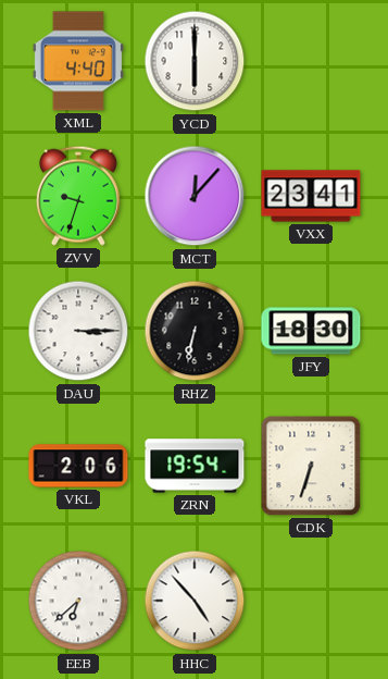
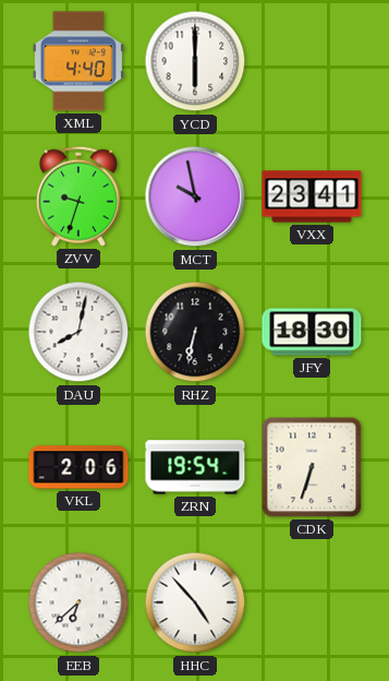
MCT: 12:07 -> 9:58 (195, 196)
DAU: 3:15 -> 8:02 (78, 332)
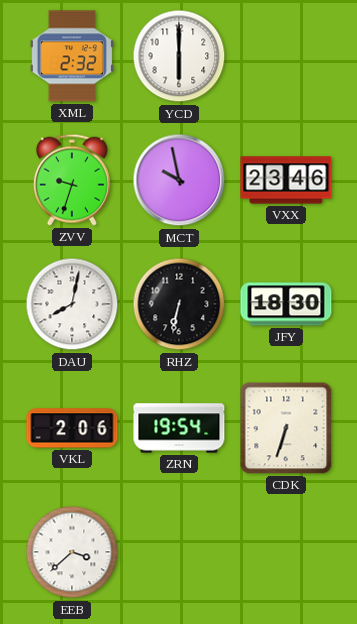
XML: 4:40 -> 2:32 (72, 56)
VXX: 23:41 -> 23:46 (286, 180)
EEB: 6:38 -> 3:38 (72, 552)
HHC: 4:53 -> none (195, 602)
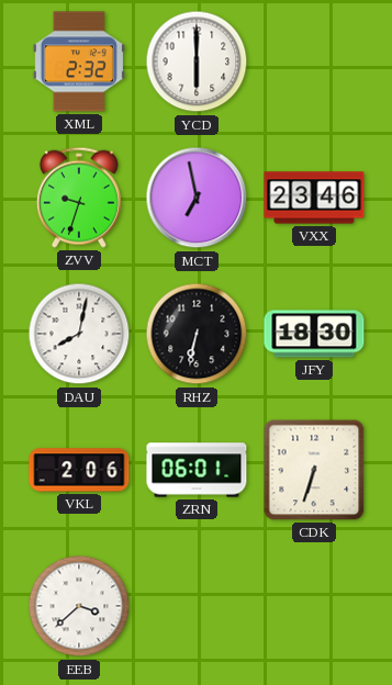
MCT: 9:58 -> 6:58 (197, 198)
ZRN: 19:54 -> 06:01 (197, 470)
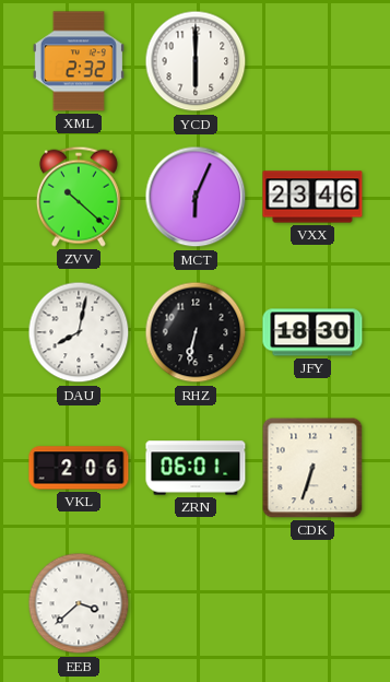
ZVV: 9:33 -> 10:22 (79, 197)
MCT: 6:58 -> 6:04 (196, 197)
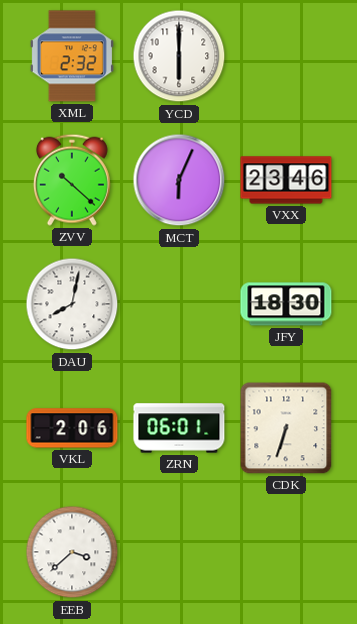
RHZ: 6:32 -> none (196, 332)
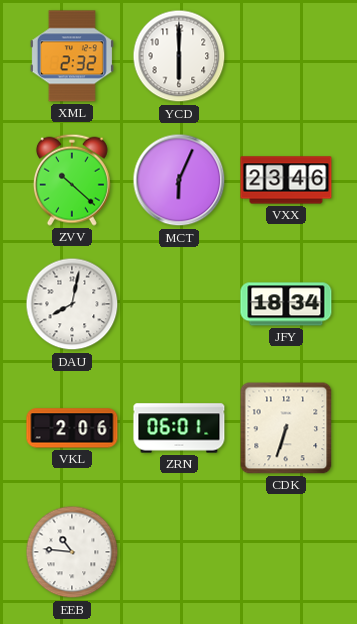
JFY: 18:30 -> 18:34 (286, 304)
EEB: 3:38 -> 10:46 (72, 552)
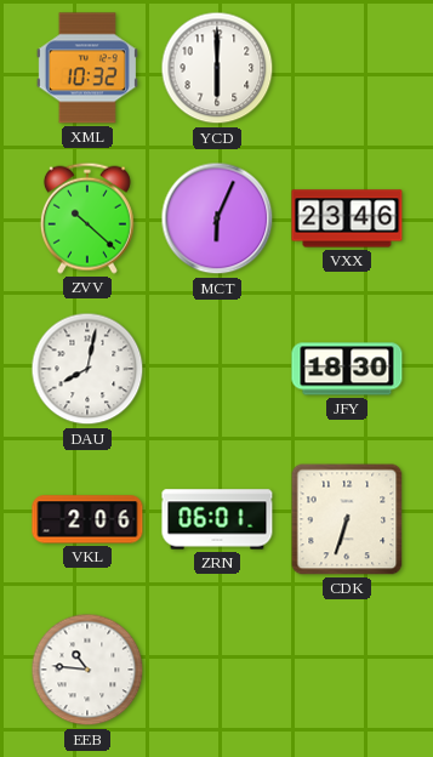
XML: 2:32 -> 10:32 (87, 68)
JFY: 18:34 -> 18:30 (347, 369)
